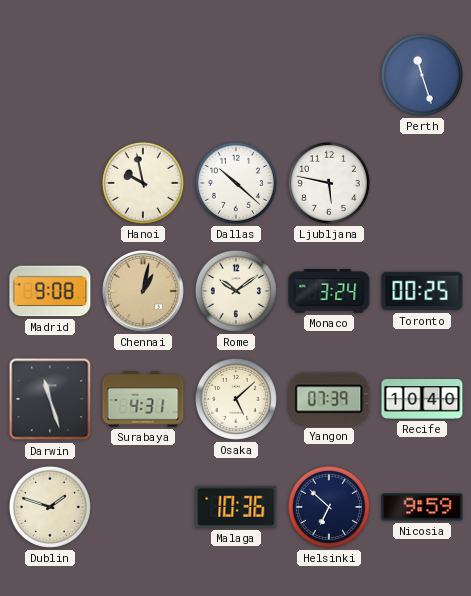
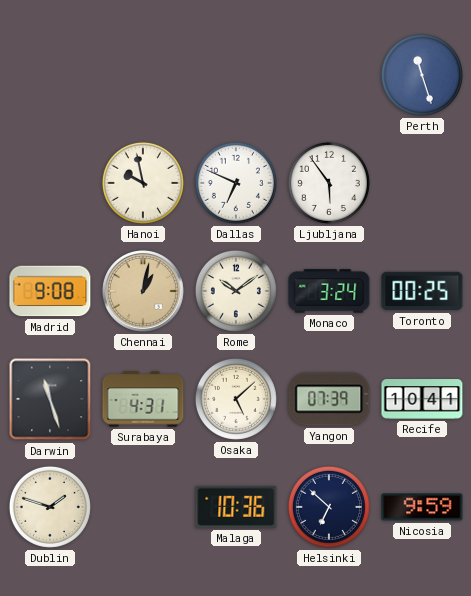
Dallas: 10:22 -> 6:49 (236, 183)
Ljubljana: 5:47 -> 5:54 (329, 183)
Recife: 10:40 -> 10:41 (422, 399)
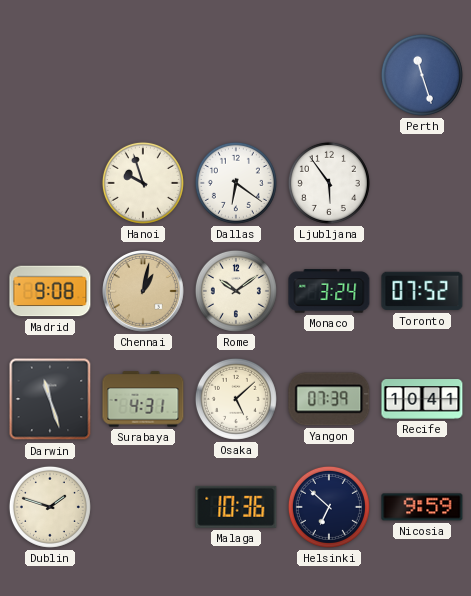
Hanoi: 9:58 -> 9:57 (143, 183)
Dallas: 6:49 -> 6:21 (236, 183)
Toronto: 00:25 -> 07:52 (422, 291)
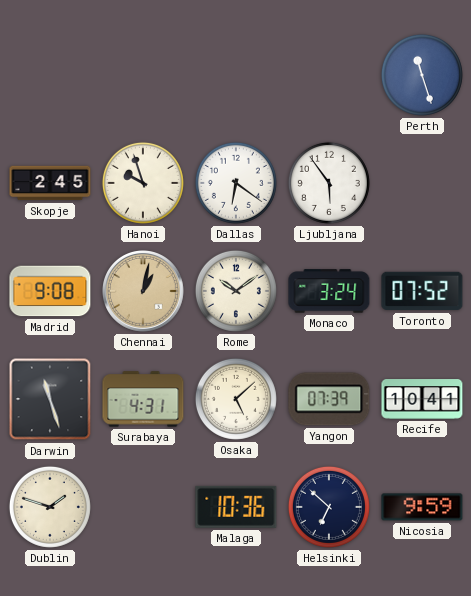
Skopje: none -> 2:45 (50, 183)
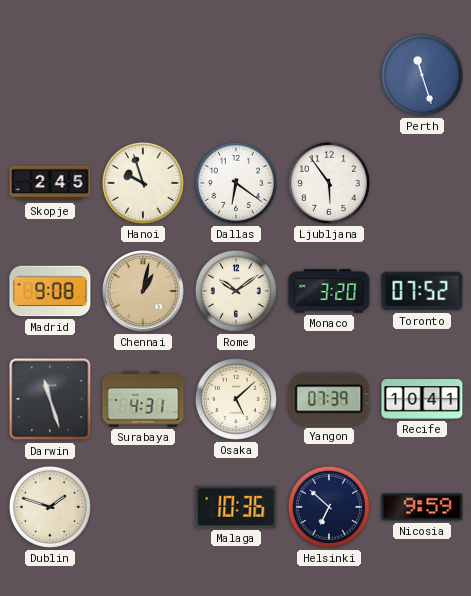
Monaco: 3:24 -> 3:20 (329, 291)
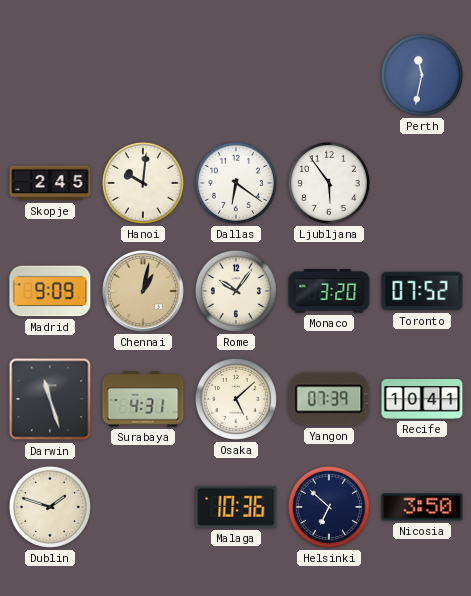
Perth: 11:27 -> 11:32 (422, 75)
Hanoi: 9:57 -> 10:01 (143, 183)
Madrid: 9:08 -> 9:09 (50, 291)
Rome: 10:09 -> 10:06 (236, 291)
Nicosia: 9:59 -> 3:50 (422, 507)
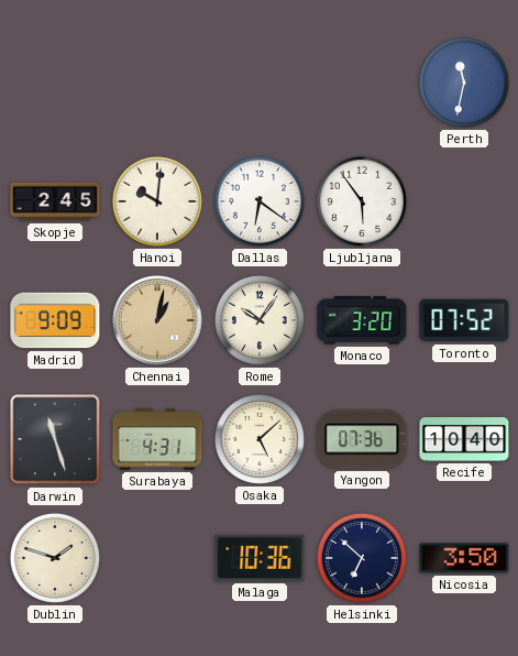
Yangon: 07:39 -> 07:36 (362, 439)
Recife: 10:41 -> 10:40 (464, 439)
